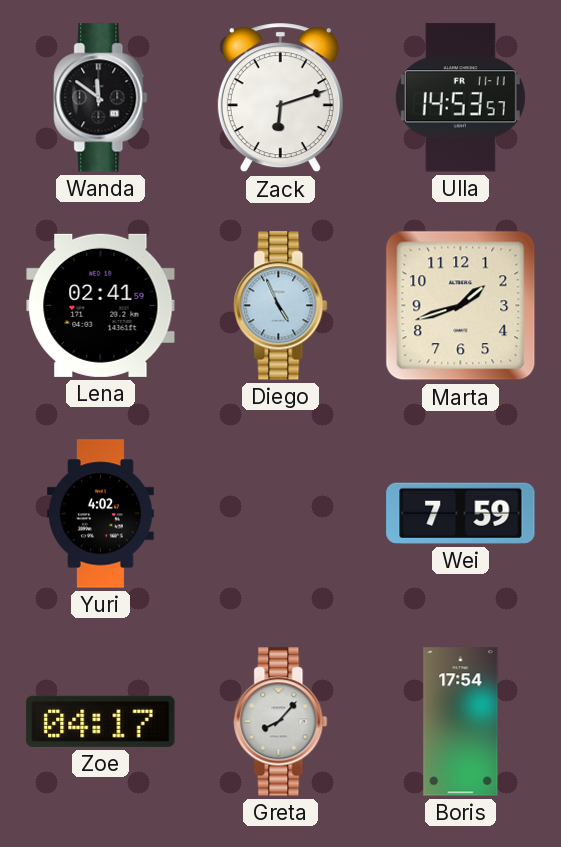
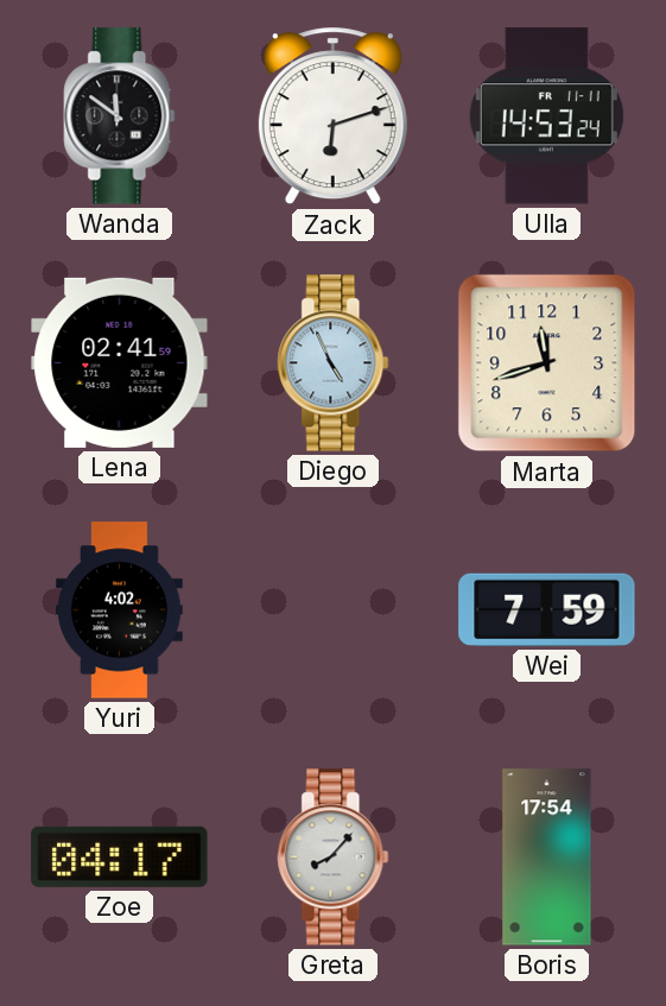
Ulla: 14:53:57 -> 14:53:24 (546, 116)
Marta: 1:42 -> 11:42 (547, 363)
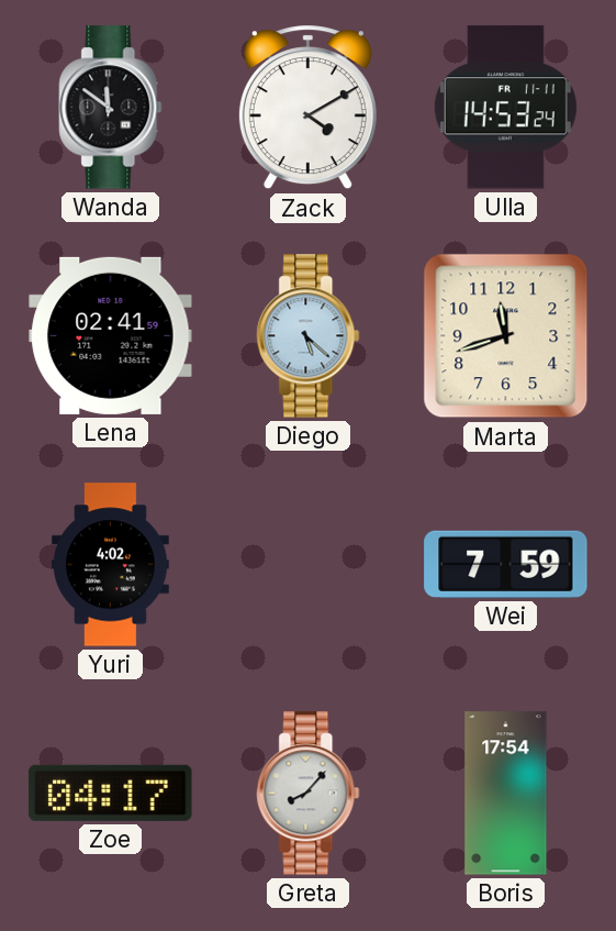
Zack: 6:12 -> 4:10 (307, 108)
Diego: 4:56 -> 5:22 (309, 336)
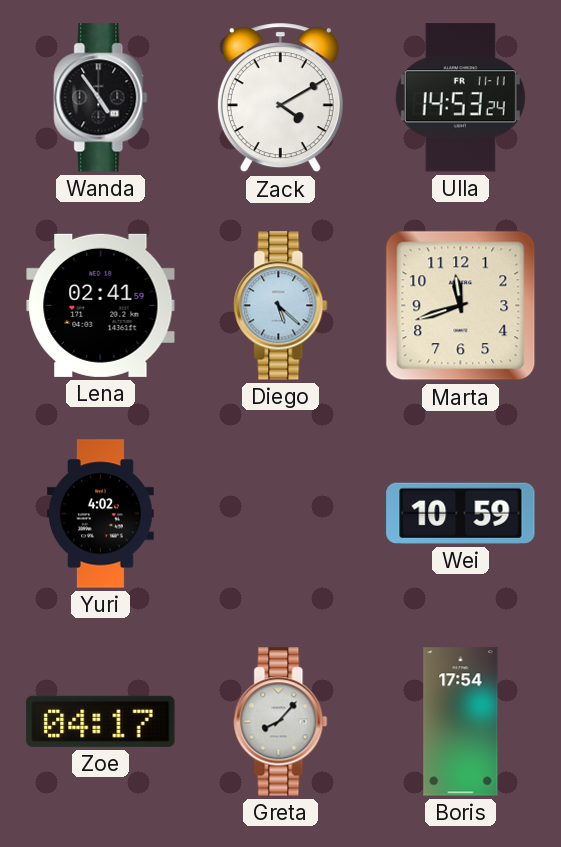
Wanda: 11:51 -> 4:54 (101, 98)
Wei: 7:59 -> 10:59 (461, 513)
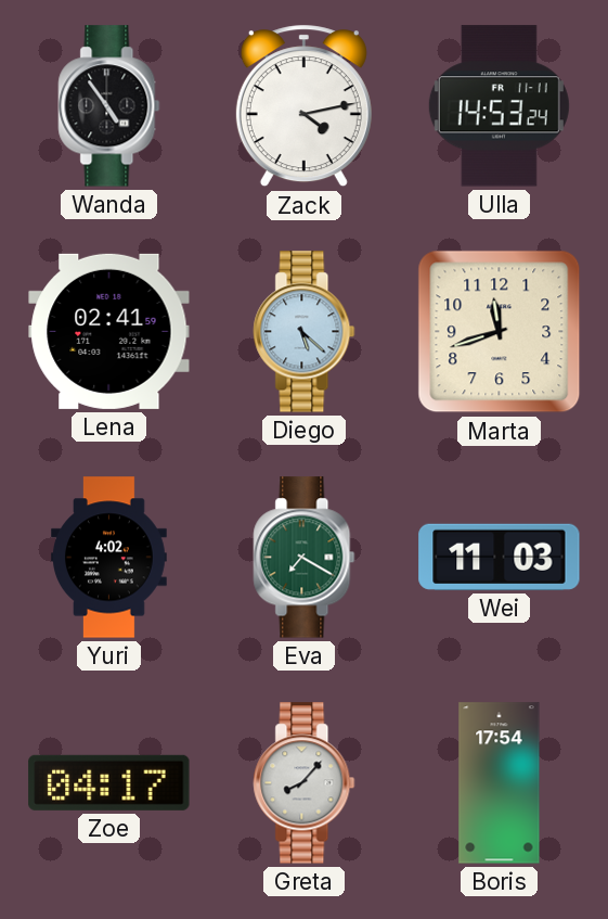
Zack: 4:10 -> 4:13 (303, 106)
Eva: none -> 7:20 (305, 558)
Wei: 10:59 -> 11:03 (500, 557)
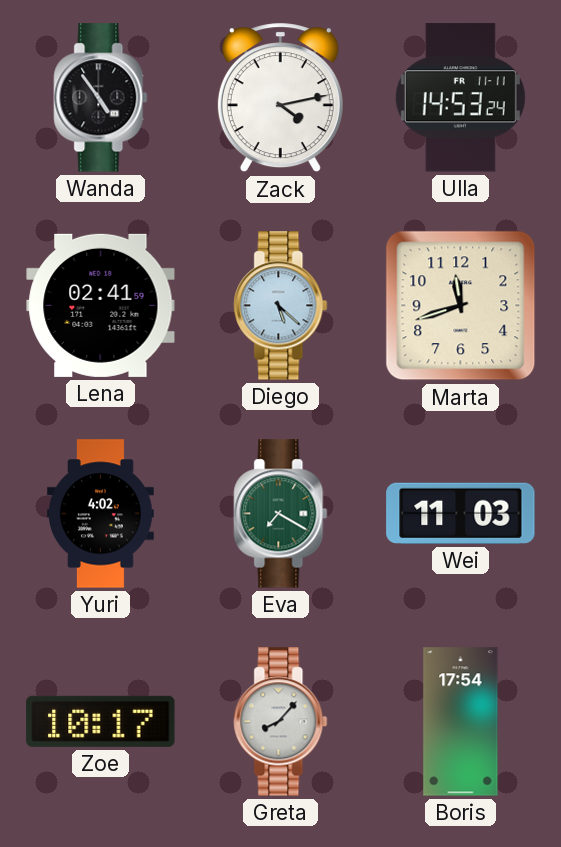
Zoe: 04:17 -> 10:17 (101, 721)
